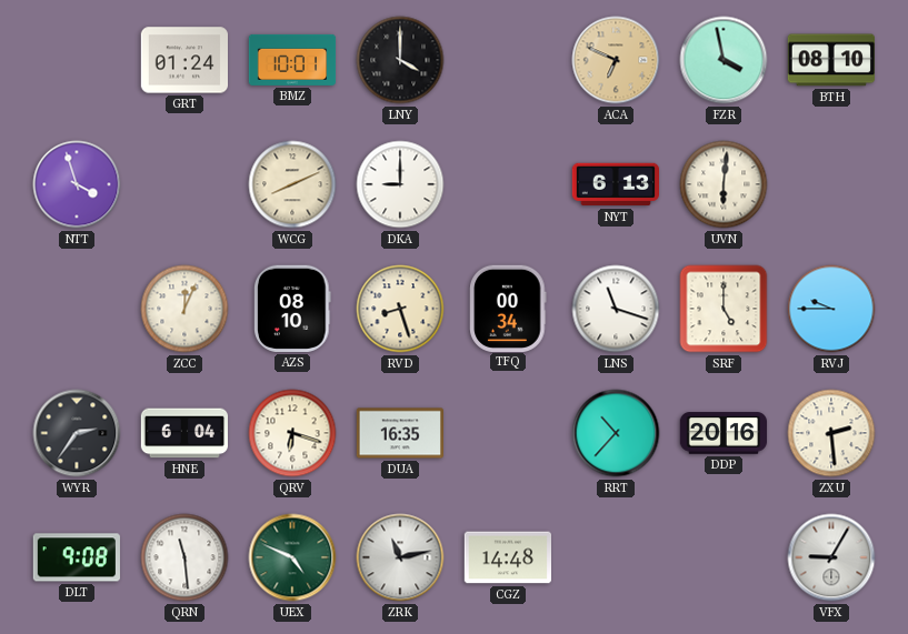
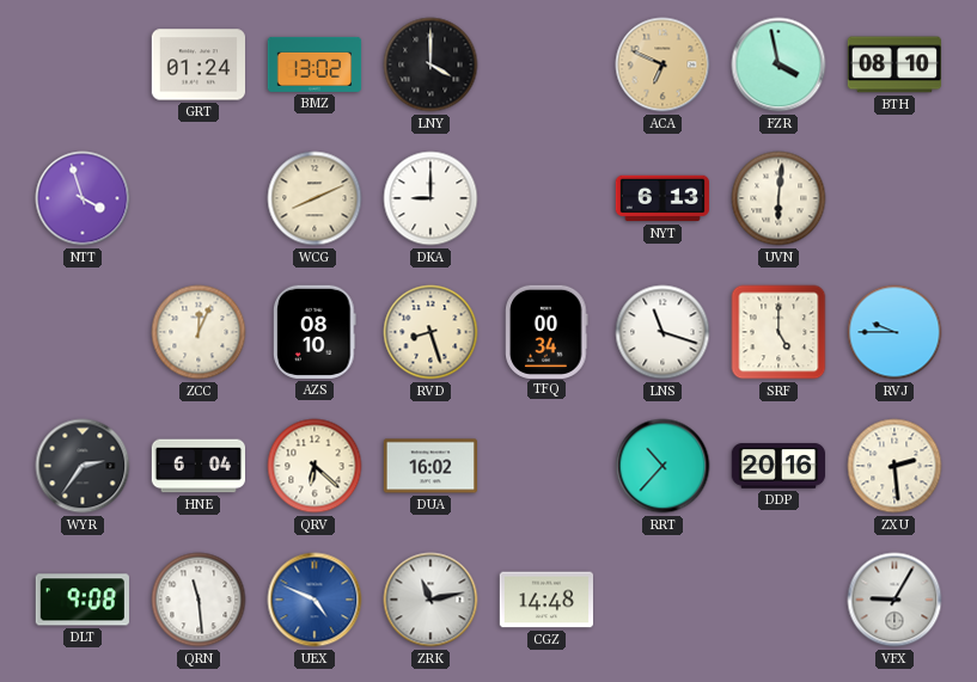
BMZ: 10:01 -> 13:02 (315, 64)
QRV: 6:18 -> 6:22 (315, 466)
DUA: 16:35 -> 16:02 (429, 466)
UEX dial: green -> blue (315, 600)
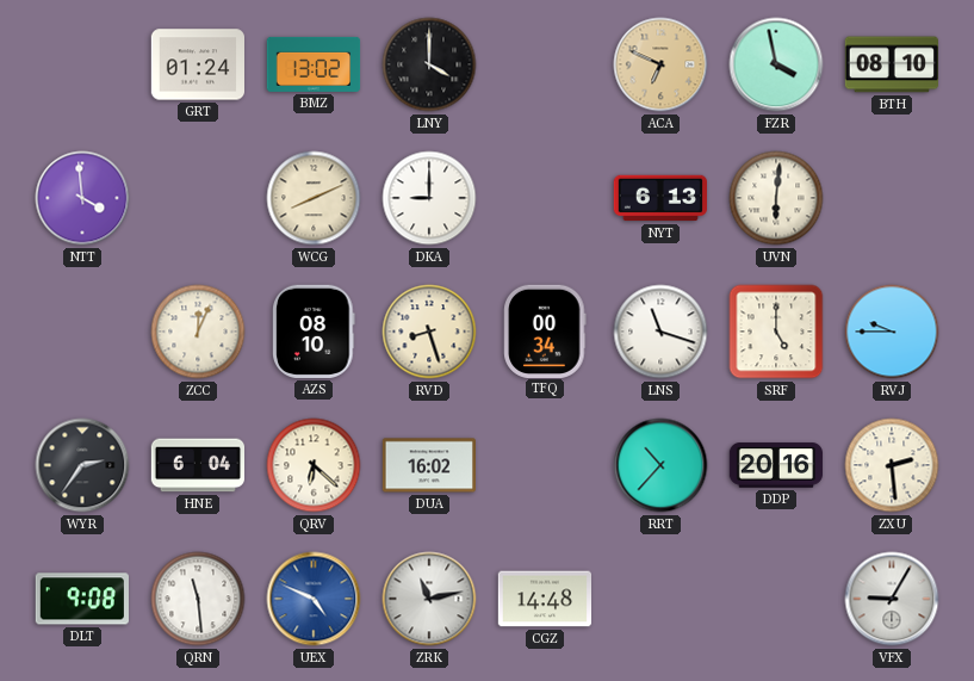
NTT: 3:57 -> 3:59 (82, 198)
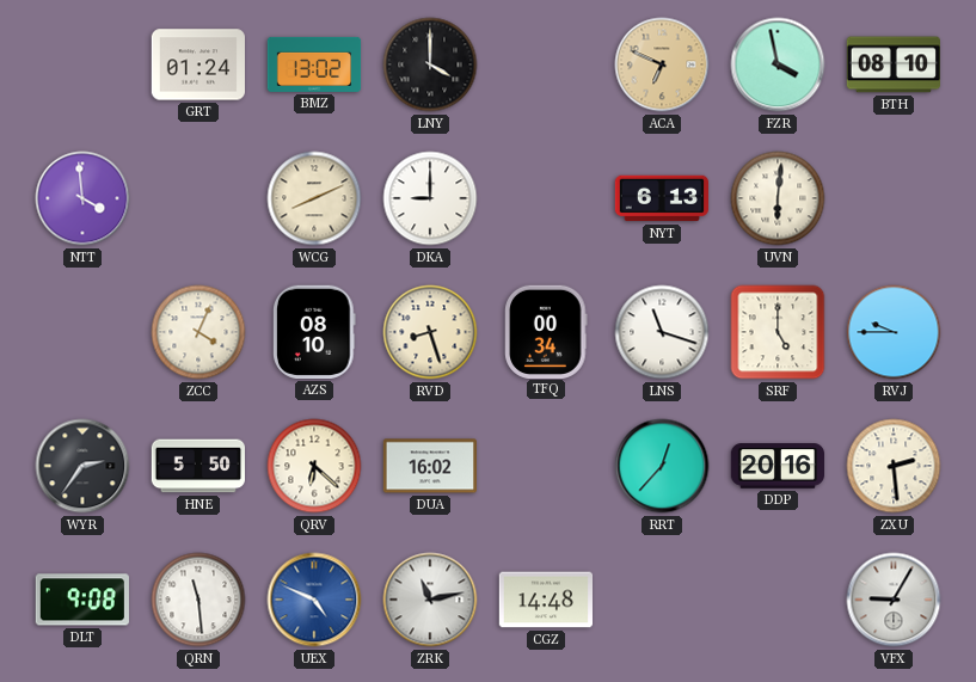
ZCC: 12:04 -> 4:04 (198, 332)
HNE: 6:04 -> 5:50 (197, 466)
RRT: 10:37 -> 12:37 (662, 466)
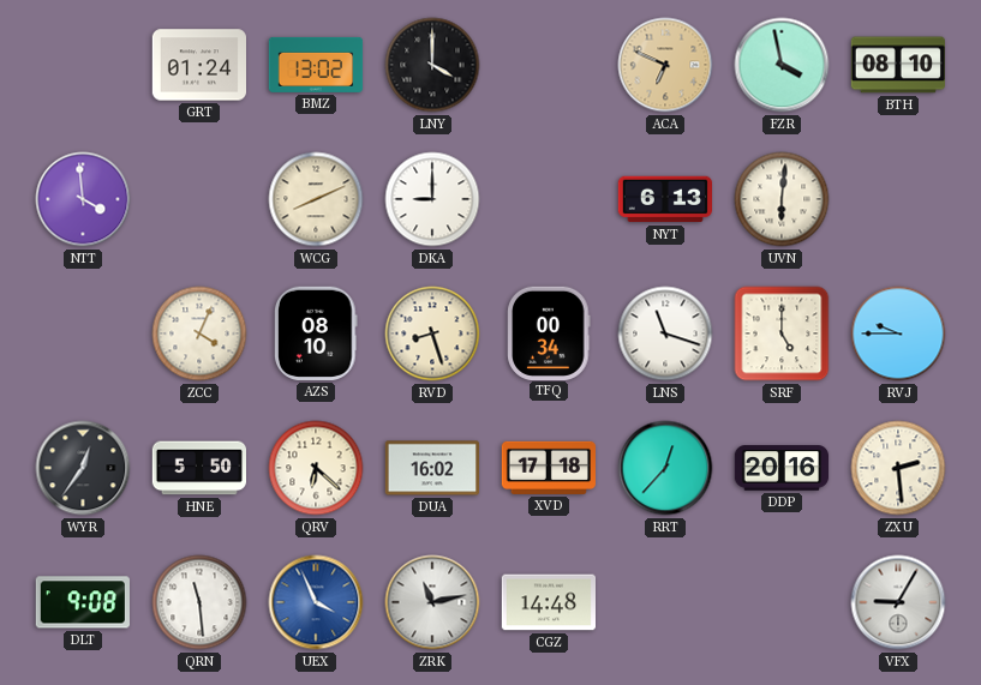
WYR: 2:36 -> 12:36 (83, 468)
XVD: none -> 17:18 (548, 468)
UEX: 4:49 -> 3:56 (316, 602)
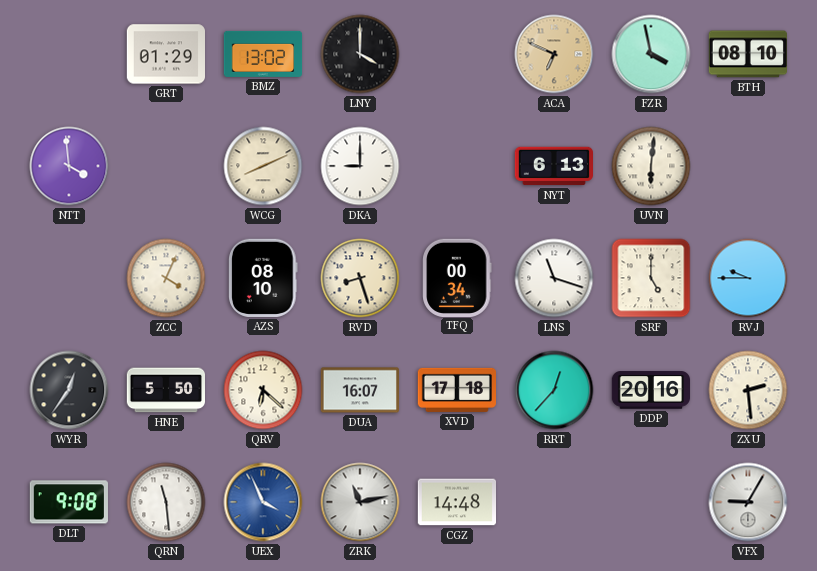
GRT: 01:24 -> 01:29 (165, 54)
DUA: 16:02 -> 16:07 (359, 390)
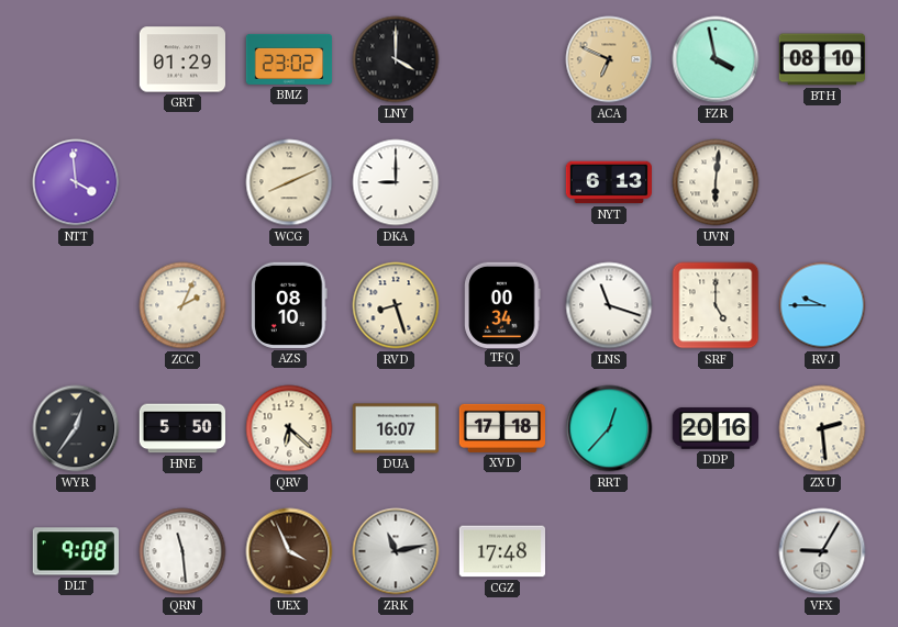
BMZ: 13:02 -> 23:02 (289, 59)
ZCC: 4:04 -> 2:04 (182, 305)
UEX dial: blue -> brown (289, 551)
CGZ: 14:48 -> 17:48 (501, 551)
